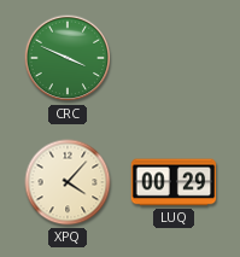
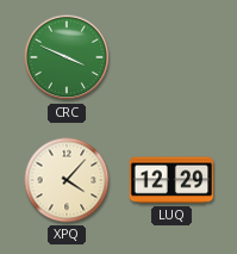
LUQ: 00:29 -> 12:29 (171, 180)
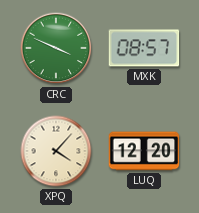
MXK: none -> 08:57 (144, 48)
LUQ: 12:29 -> 12:20 (144, 151)
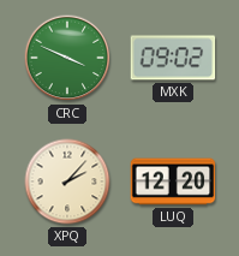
MXK: 08:57 -> 09:02 (173, 58)
XPQ: 4:07 -> 2:07 (67, 181)
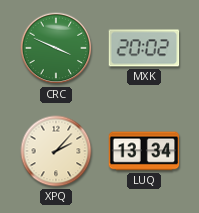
MXK: 09:02 -> 20:02 (144, 48)
LUQ: 12:20 -> 13:34 (144, 151)
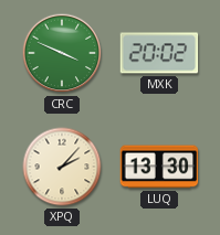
LUQ: 13:34 -> 13:30 (159, 167)
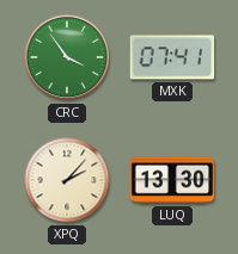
CRC: 3:49 -> 3:54 (67, 57)
MXK: 20:02 -> 07:41 (172, 57)
